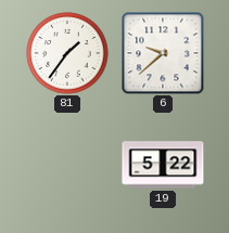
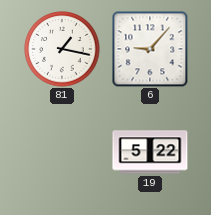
81: 1:36 -> 1:17 (62, 49)
6: 9:38 -> 9:07 (150, 49)
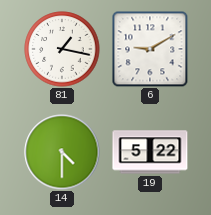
6: 9:07 -> 9:10 (150, 49)
14: none -> 4:30 (62, 152)
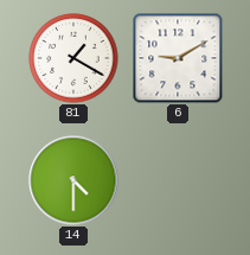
81: 1:17 -> 1:20 (73, 58)
19: 5:22 -> none (150, 152)
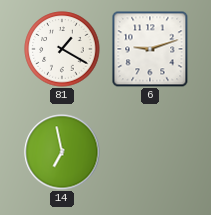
6: 9:10 -> 9:12 (150, 49)
14: 4:30 -> 6:58 (62, 152)
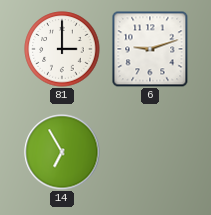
81: 1:20 -> 3:00 (62, 49)
14: 6:58 -> 6:55 (62, 152)
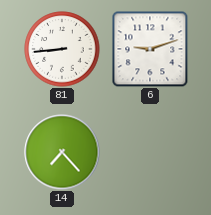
81: 3:00 -> 8:44 (62, 49)
14: 6:55 -> 7:23 (62, 152)
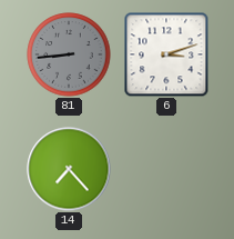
81 dial: white -> grey (69, 54)
6: 9:12 -> 3:12 (166, 54)
